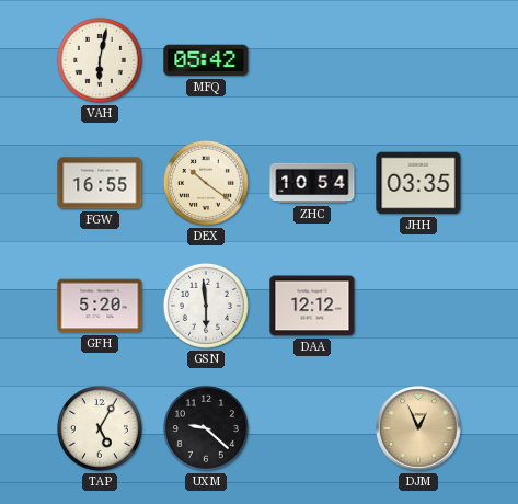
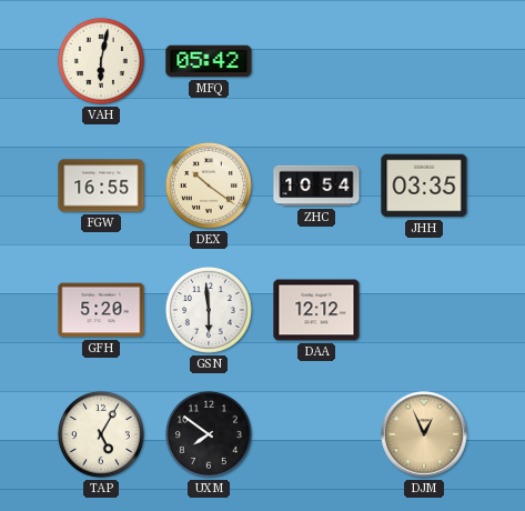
UXM: 9:22 -> 7:51 (209, 434)
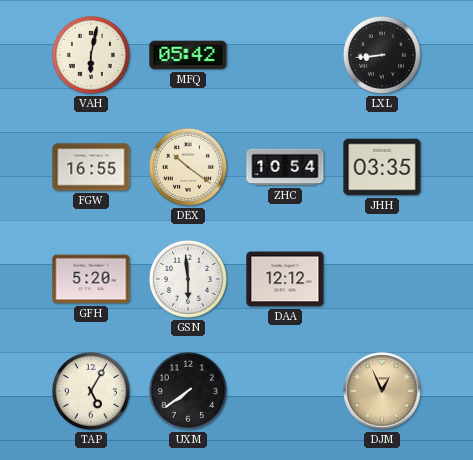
LXL: none -> 8:44 (382, 55)
UXM: 7:51 -> 7:39 (188, 391)
